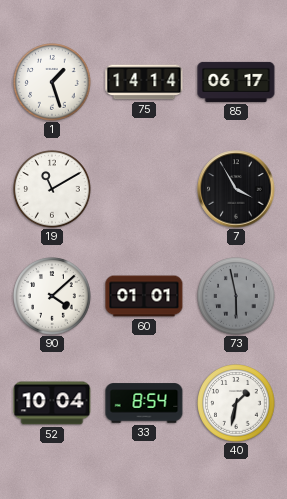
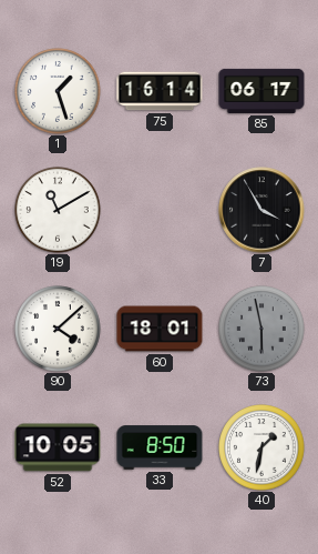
75: 14:14 -> 16:14 (160, 91)
60: 01:01 -> 18:01 (160, 329)
52: 10:04 -> 10:05 (58, 447)
33: 8:54 -> 8:50 (160, 447)
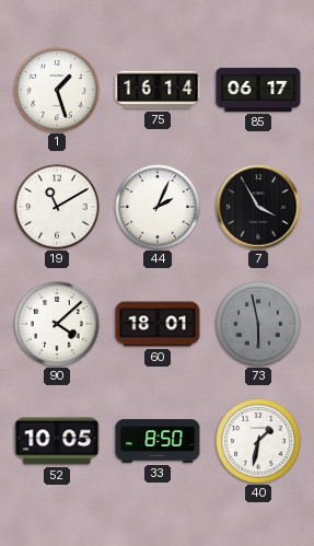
44: none -> 2:04 (158, 207)
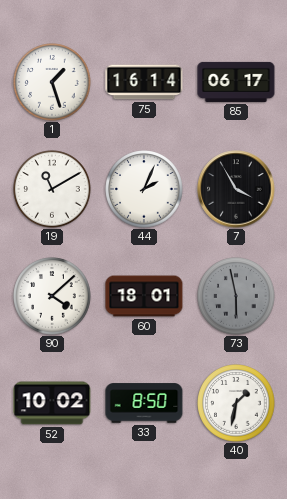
52: 10:05 -> 10:02 (52, 403)
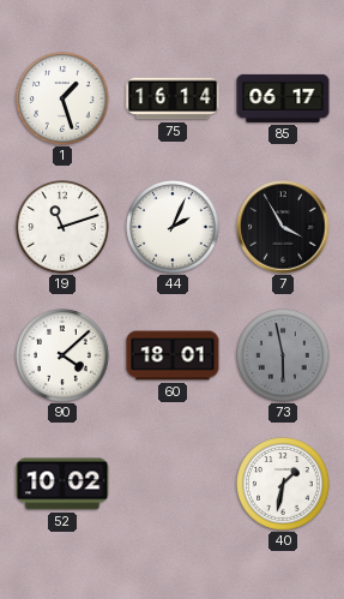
19: 11:10 -> 11:12 (62, 227)
33: 8:50 -> none (144, 403)
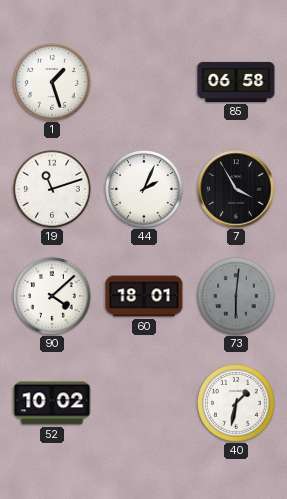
75: 16:14 -> none (173, 98)
85: 06:17 -> 06:58 (236, 82)
73: 5:58 -> 6:01 (236, 296)
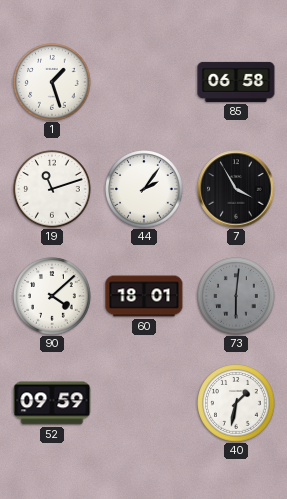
44: 2:04 -> 2:06 (144, 189)
52: 10:02 -> 09:59 (52, 403)
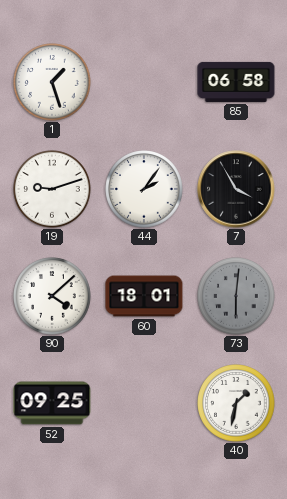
19: 11:12 -> 9:12 (52, 189)
52: 09:59 -> 09:25 (52, 403)
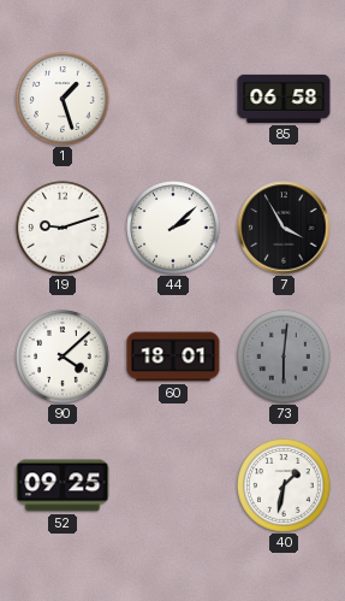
44: 2:06 -> 2:08 (173, 228)
